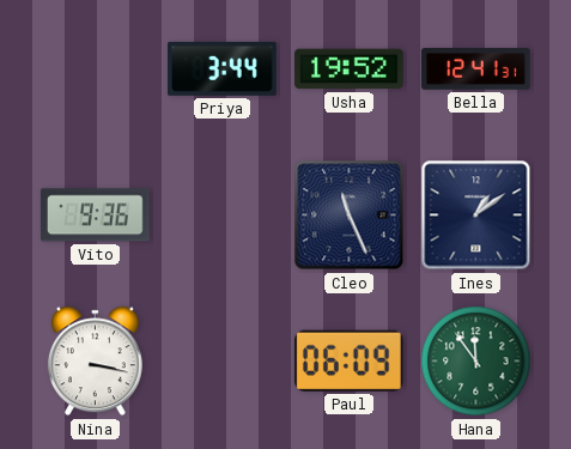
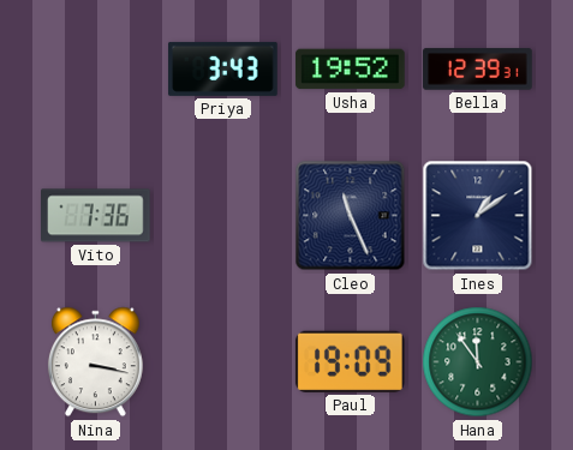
Priya: 3:44 -> 3:43 (223, 68)
Bella: 12:41 -> 12:39 (478, 70)
Vito: 9:36 -> 7:36 (96, 216)
Paul: 06:09 -> 19:09 (350, 361)
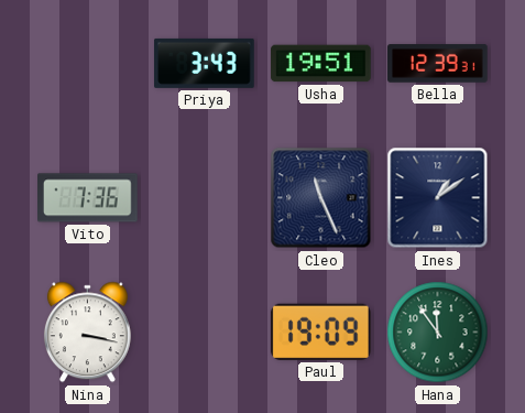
Usha: 19:52 -> 19:51 (321, 64)
